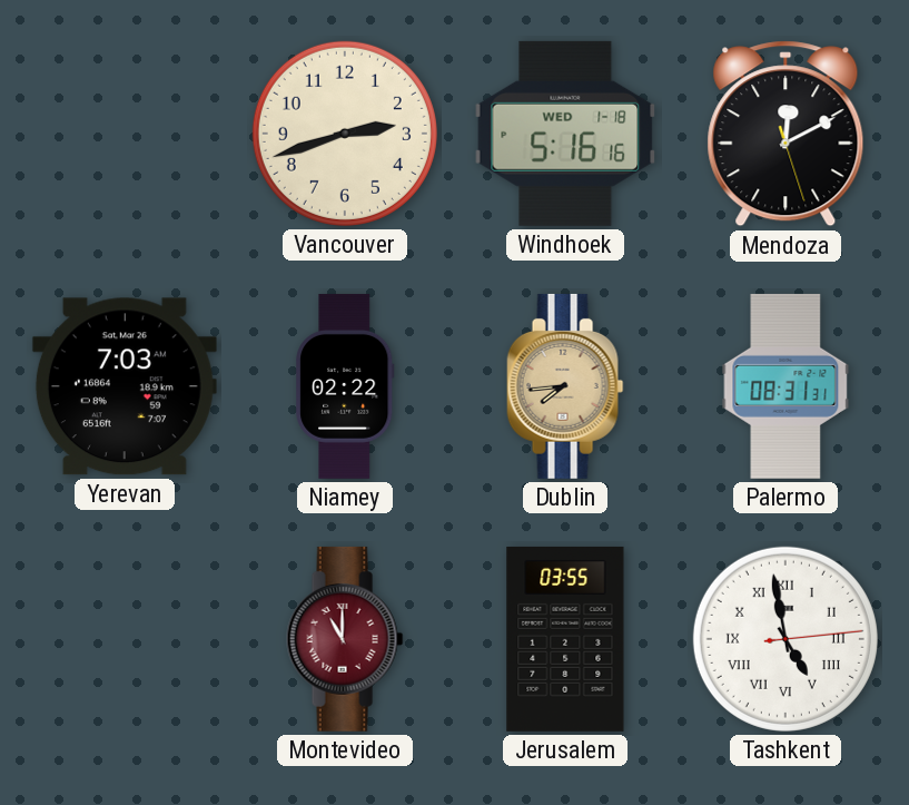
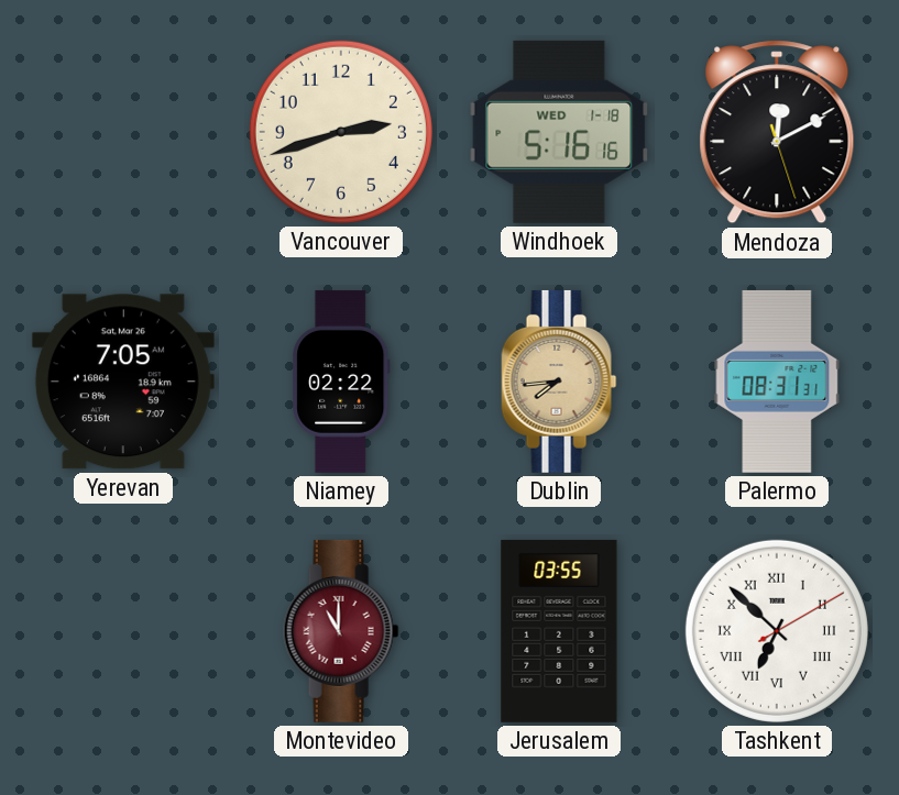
Yerevan: 7:03 -> 7:05 (123, 382)
Tashkent: 4:58 -> 6:52 (777, 631)
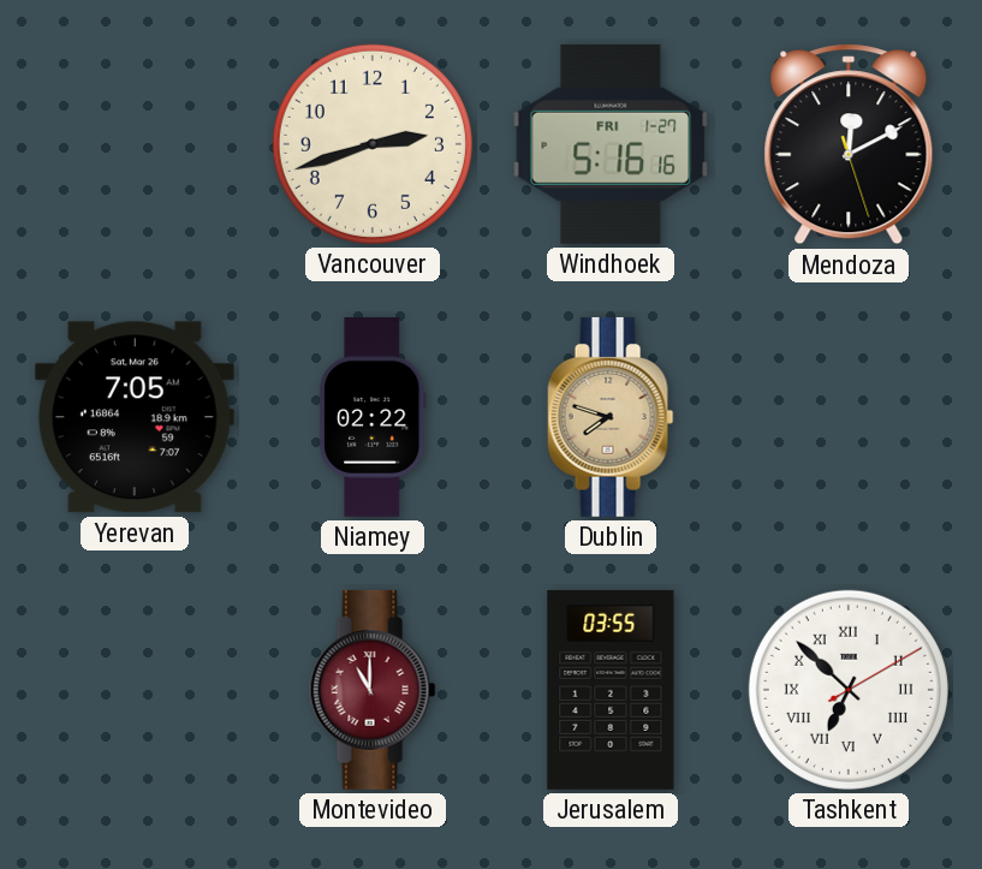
Windhoek date: WED 1-18 -> FRI 1-27 (611, 144)
Dublin: 7:44 -> 7:48 (611, 417)
Palermo: 08:31 -> none (777, 382)
